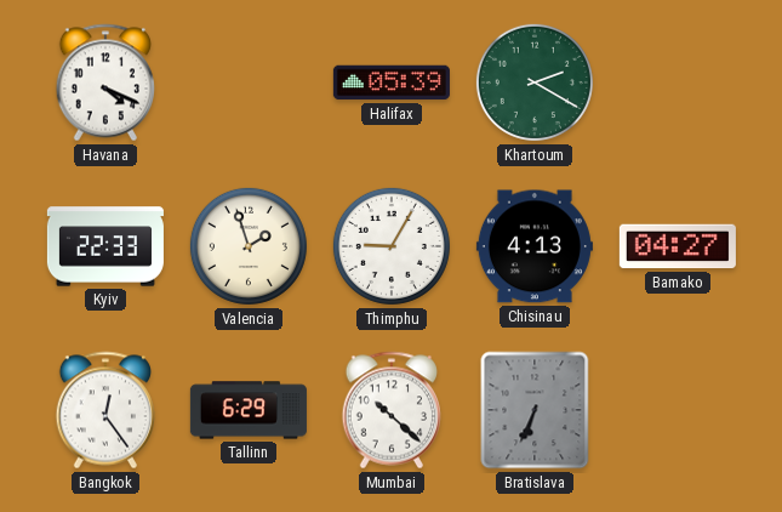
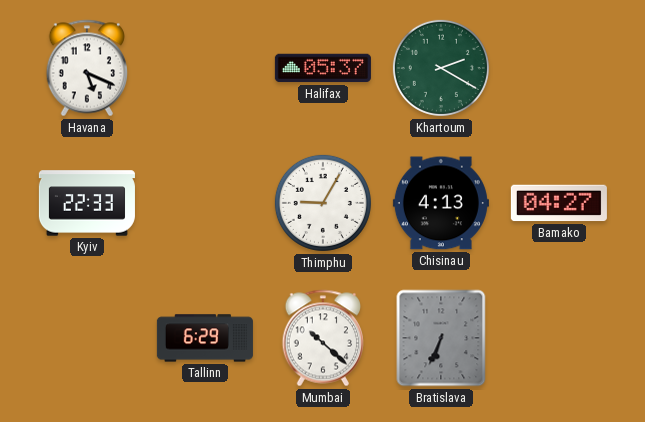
Havana: 4:19 -> 5:19 (86, 68)
Halifax: 05:39 -> 05:37 (323, 68)
Valencia: 1:57 -> none (249, 246)
Bangkok: 12:24 -> none (104, 410)
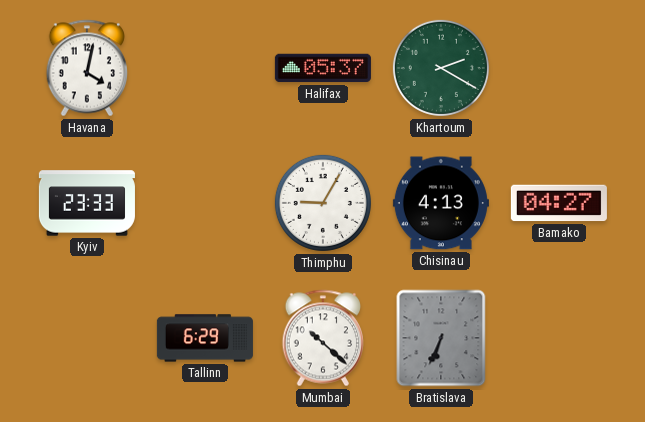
Havana: 5:19 -> 4:02 (86, 68)
Kyiv: 22:33 -> 23:33 (87, 203)
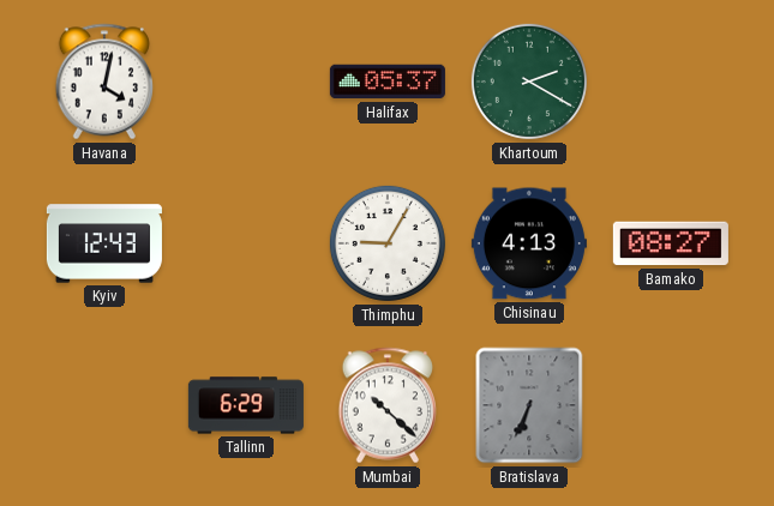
Kyiv: 23:33 -> 12:43 (104, 243)
Bamako: 04:27 -> 08:27 (671, 243)
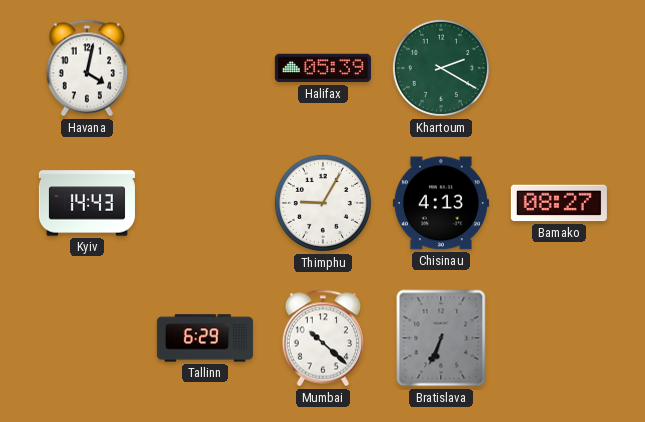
Halifax: 05:37 -> 05:39 (323, 68)
Kyiv: 12:43 -> 14:43 (87, 203)
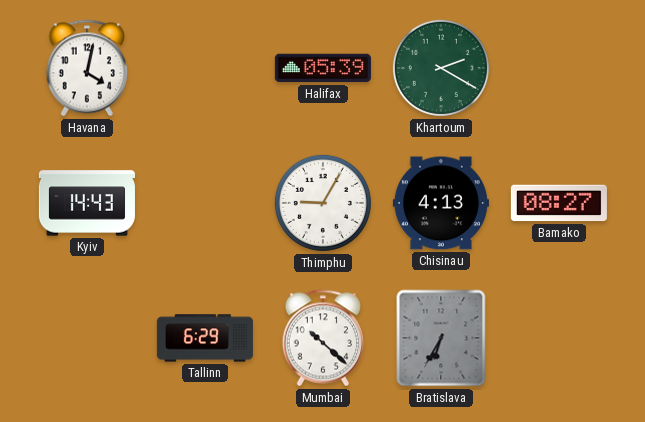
Bratislava: 6:34 -> 6:35 (441, 338)
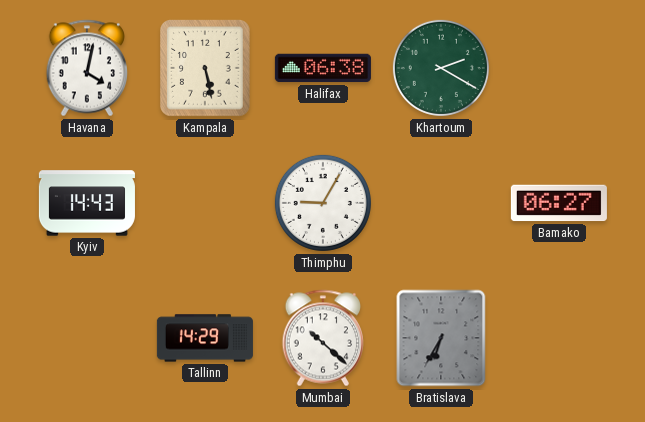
Kampala: none -> 5:28 (206, 68)
Halifax: 05:39 -> 06:38 (323, 68)
Chisinau: 4:13 -> none (441, 203)
Bamako: 08:27 -> 06:27 (559, 203)
Tallinn: 6:29 -> 14:29 (205, 338)
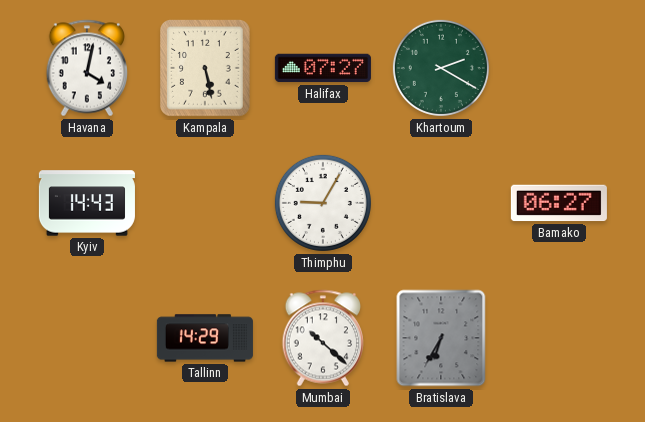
Halifax: 06:38 -> 07:27 (323, 68)
